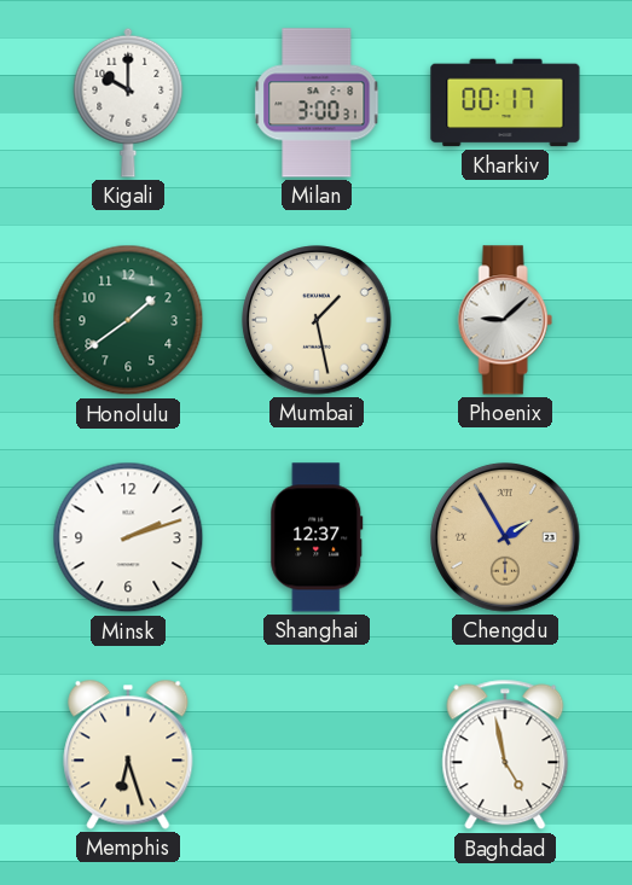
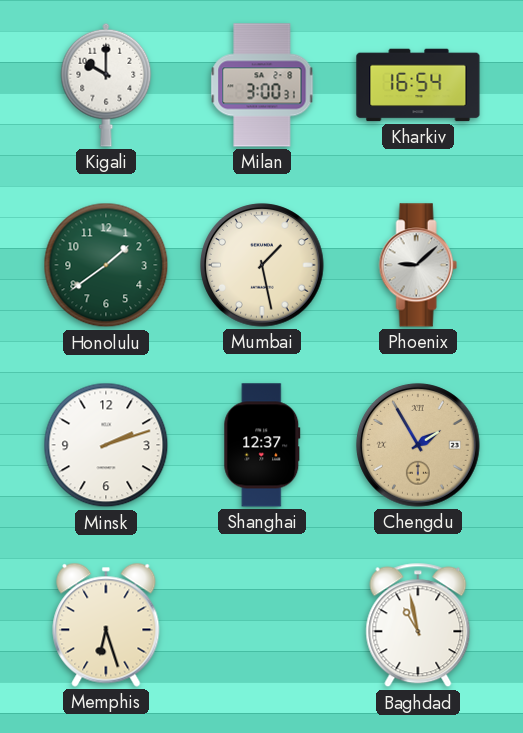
Kharkiv: 00:17 -> 16:54 (418, 85)
Baghdad: 4:58 -> 10:58 (418, 625)
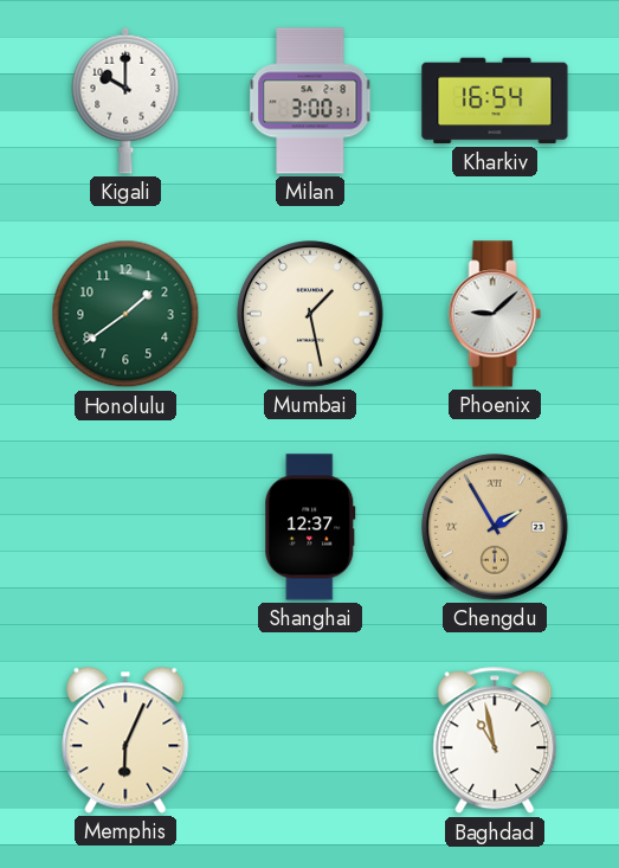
Minsk: 2:12 -> none (106, 445)
Memphis: 6:27 -> 6:04 (125, 740)
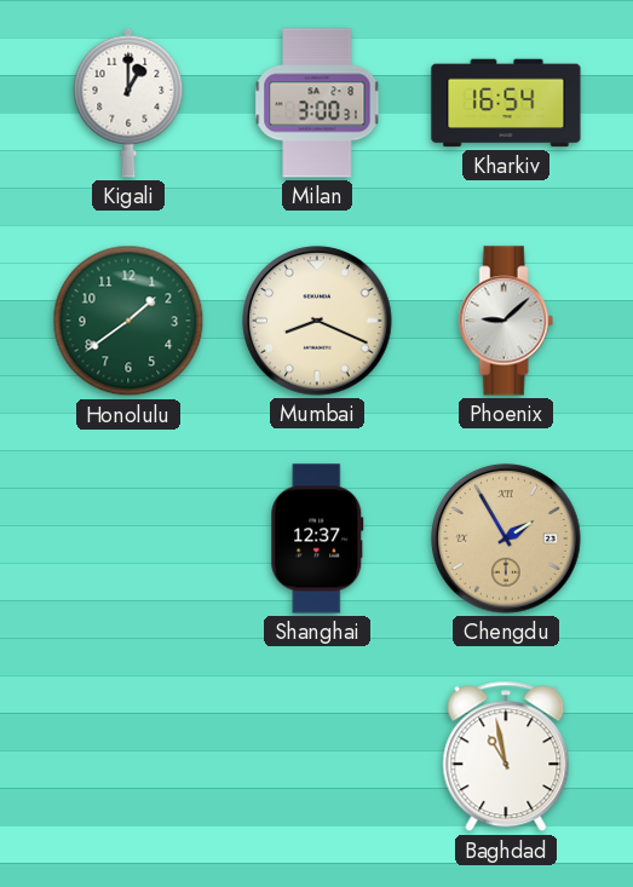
Kigali: 10:00 -> 1:00 (128, 103)
Mumbai: 1:28 -> 8:19 (317, 321)
Memphis: 6:04 -> none (125, 740)
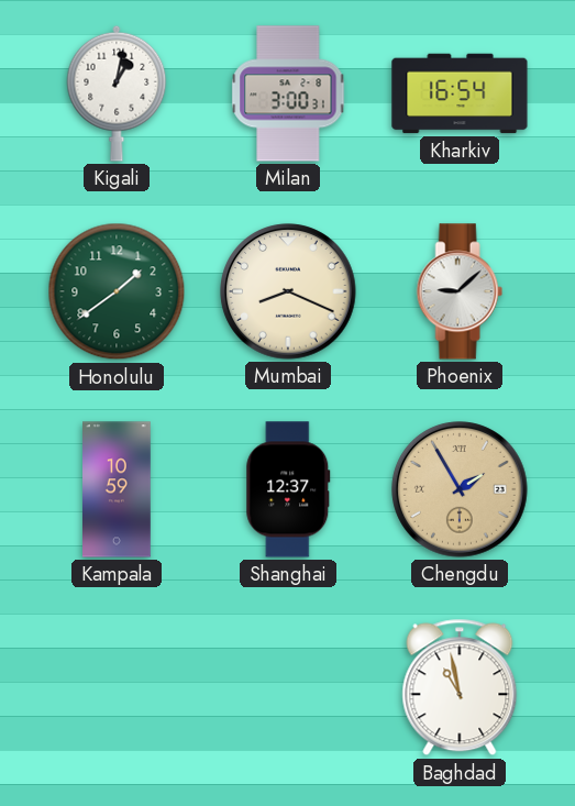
Kigali: 1:00 -> 1:02 (117, 93)
Kampala: none -> 10:59 (118, 489)
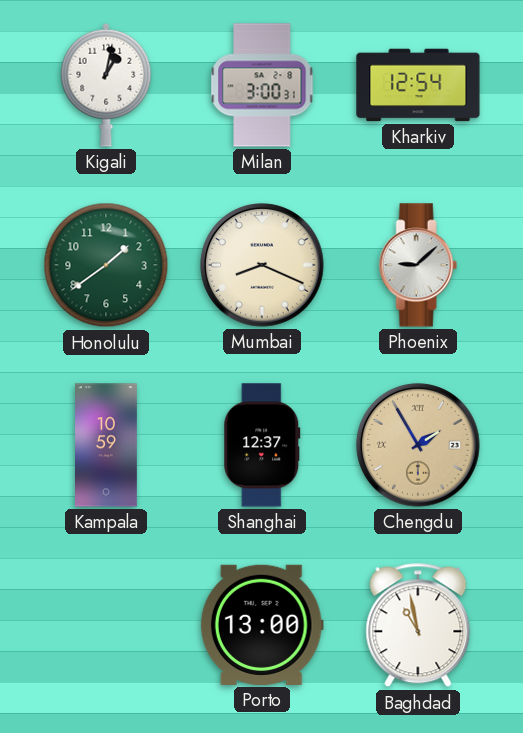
Kharkiv: 16:54 -> 12:54 (418, 85)
Porto: none -> 13:00 (262, 625)
